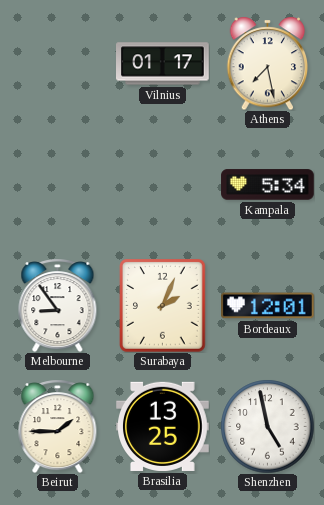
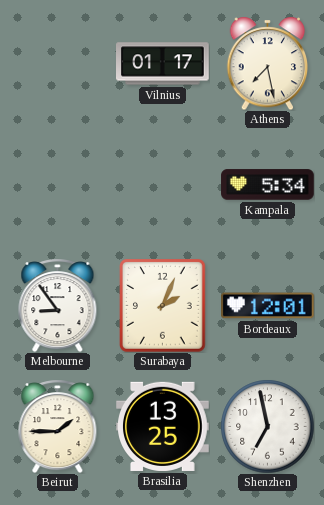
Shenzhen: 4:58 -> 6:58 (267, 426)
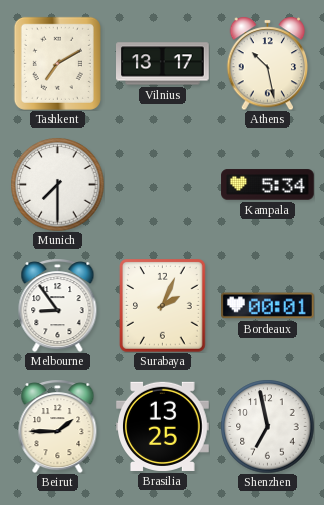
Tashkent: none -> 7:10 (57, 63)
Vilnius: 01:17 -> 13:17 (163, 64)
Athens: 7:28 -> 10:28 (268, 63)
Munich: none -> 7:30 (57, 184)
Bordeaux: 12:01 -> 00:01 (268, 306)
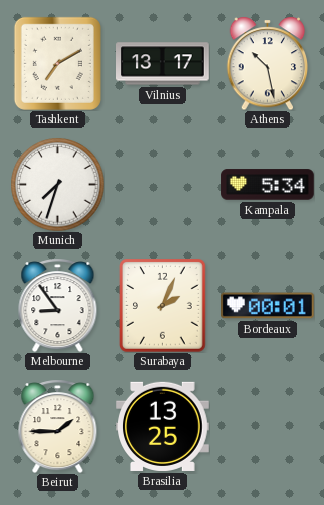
Munich: 7:30 -> 7:33 (57, 184)
Shenzhen: 6:58 -> none (267, 426)
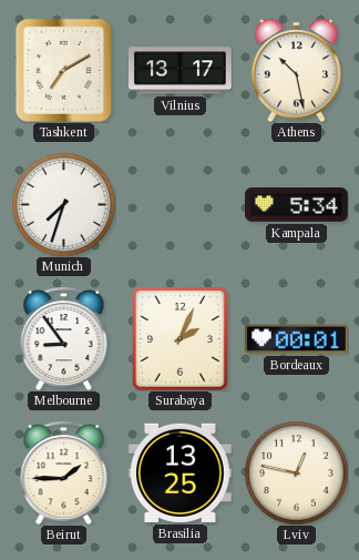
Lviv: none -> 12:47 (296, 472)
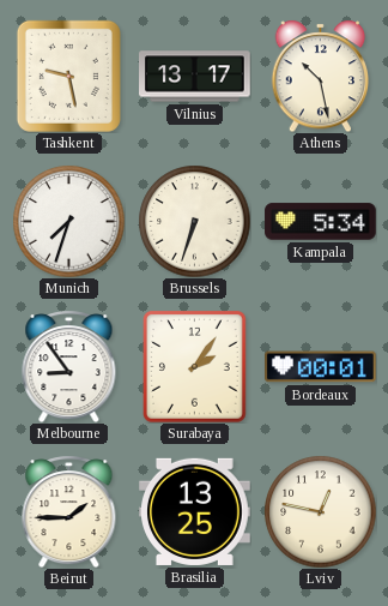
Tashkent: 7:10 -> 9:28 (68, 76)
Brussels: none -> 6:33 (194, 221)
Surabaya: 2:04 -> 2:06 (195, 367)
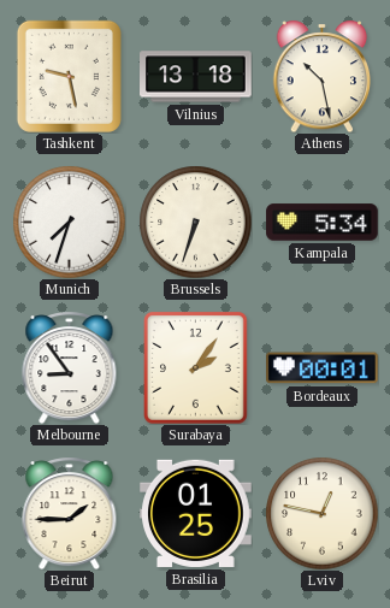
Vilnius: 13:17 -> 13:18 (196, 77)
Brasilia: 13:25 -> 01:25 (196, 513)
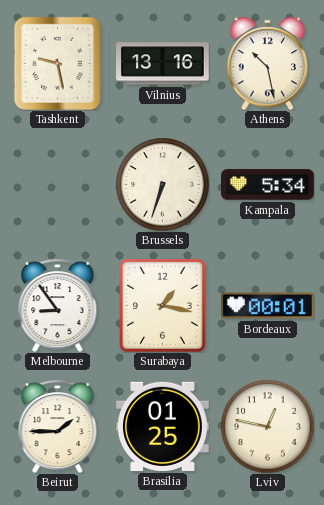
Vilnius: 13:18 -> 13:16 (163, 64)
Munich: 7:33 -> none (69, 222)
Surabaya: 2:06 -> 1:17 (163, 306)
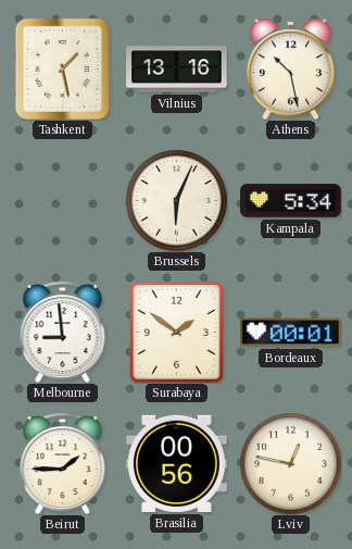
Tashkent: 9:28 -> 1:28 (62, 68)
Brussels: 6:33 -> 6:04 (176, 200)
Melbourne: 8:54 -> 8:59 (63, 332)
Surabaya: 1:17 -> 1:51 (177, 333)
Brasilia: 01:25 -> 00:56 (177, 463)
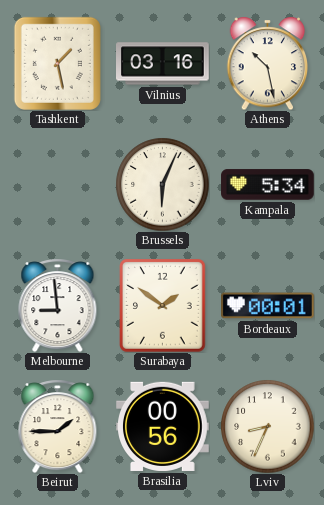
Vilnius: 13:16 -> 03:16 (163, 64)
Lviv: 12:47 -> 8:34 (267, 426)
